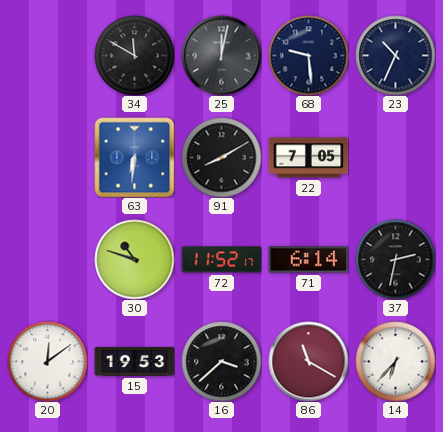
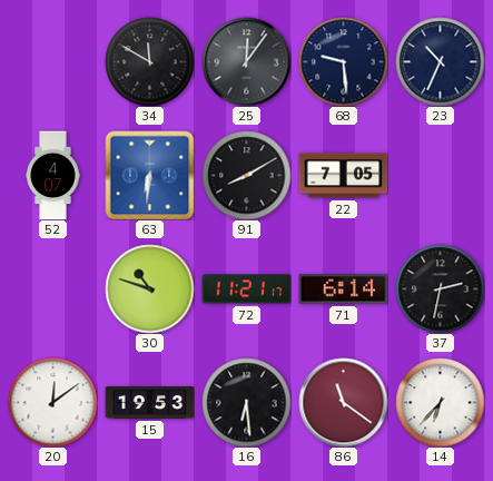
25: 12:02 -> 12:06 (246, 61)
52: none -> 4:07 (53, 175)
72: 11:52 -> 11:21 (246, 289)
16: 3:38 -> 6:29 (246, 402)
86: 11:20 -> 11:21 (343, 402)
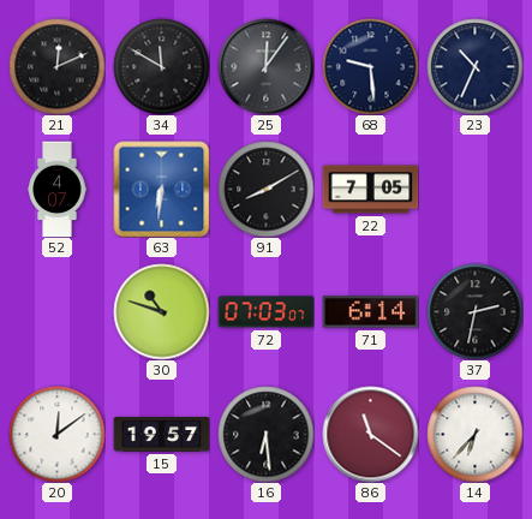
21: none -> 12:11 (56, 66)
72: 11:21 -> 07:03 (265, 312)
15: 19:53 -> 19:57 (161, 434)
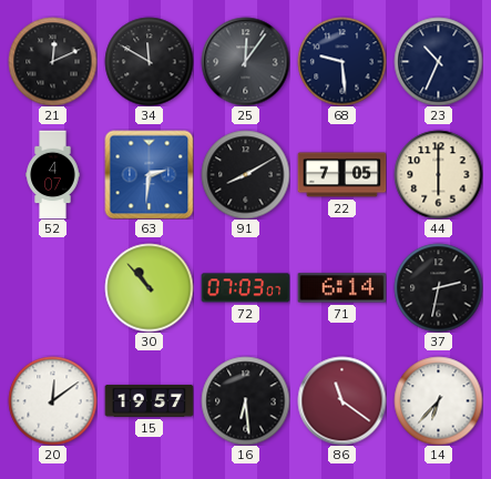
63: 6:31 -> 2:31 (149, 174)
44: none -> 6:00 (438, 174)
30: 10:48 -> 10:53 (149, 287)
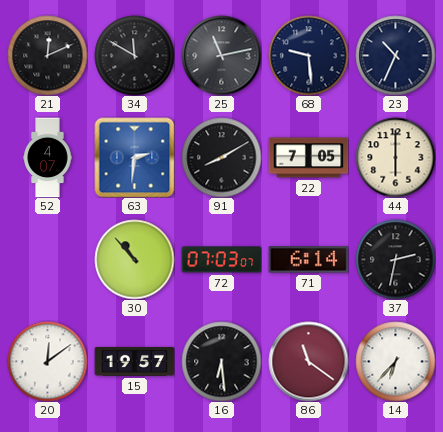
25: 12:06 -> 11:13 (221, 55)
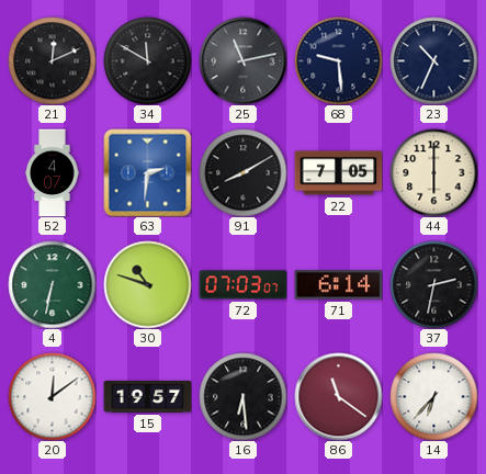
4: none -> 6:32 (52, 284)
30: 10:53 -> 10:48 (147, 284)
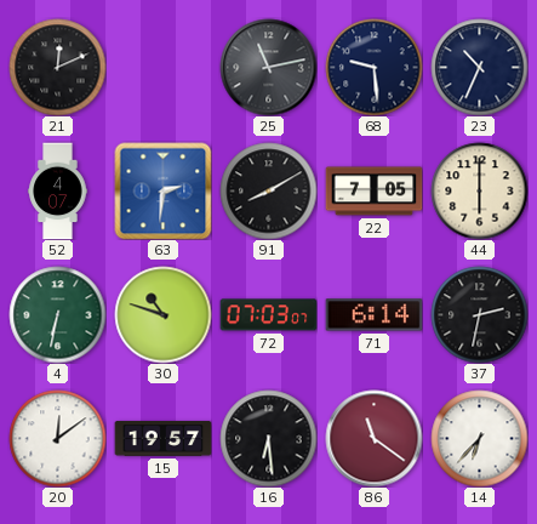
34: 11:50 -> none (147, 60)
